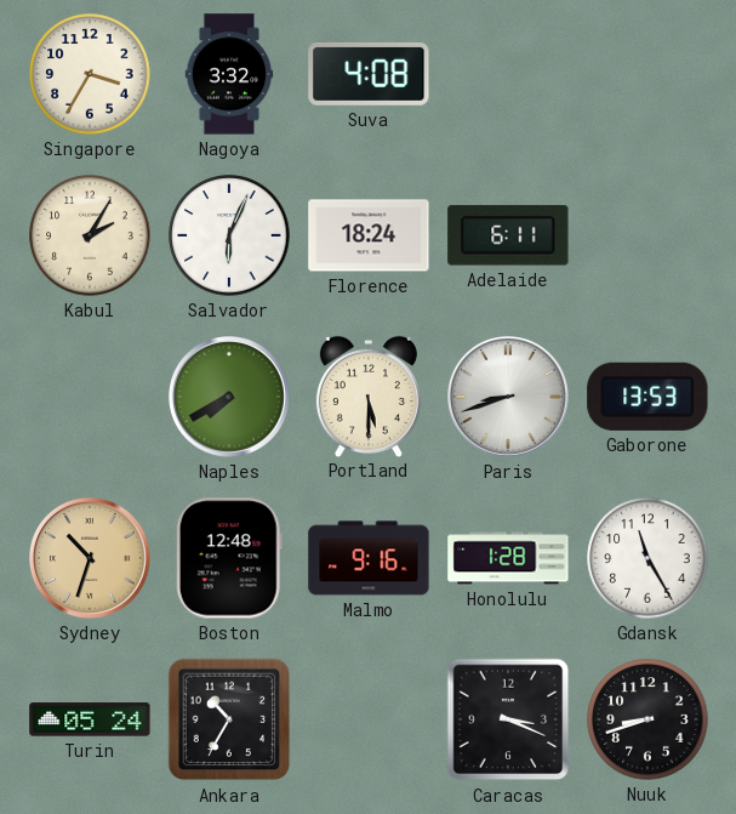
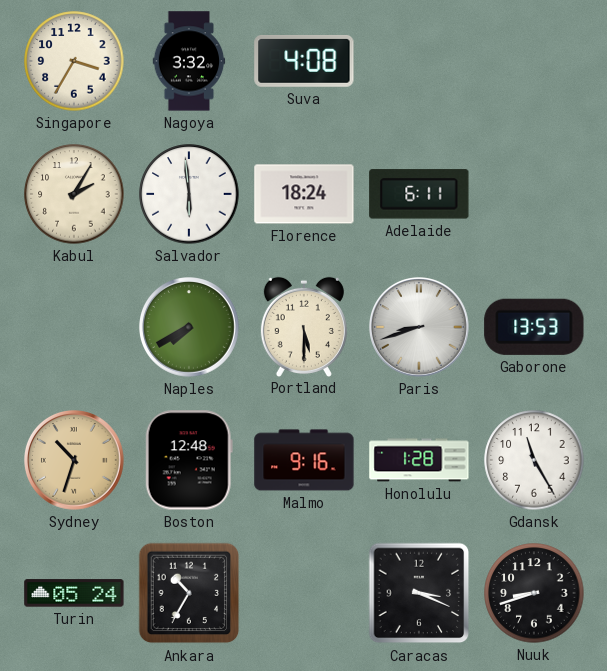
Salvador: 6:04 -> 5:59 (189, 194)
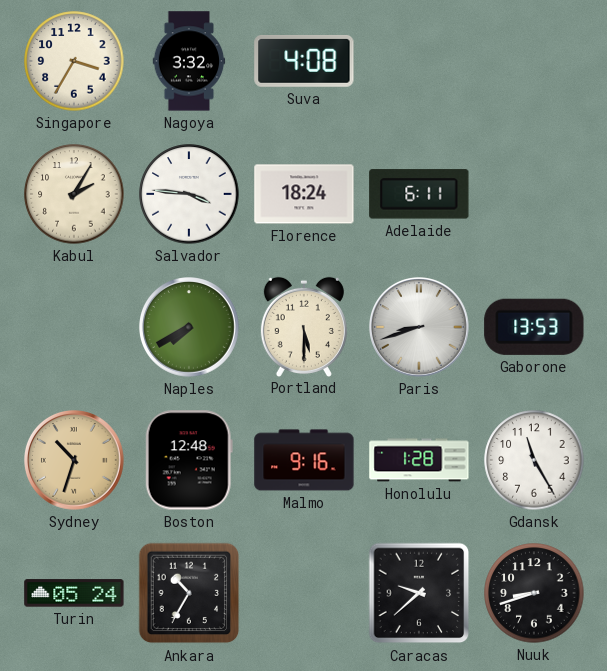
Salvador: 5:59 -> 3:46 (189, 194)
Caracas: 3:19 -> 9:38 (419, 593)
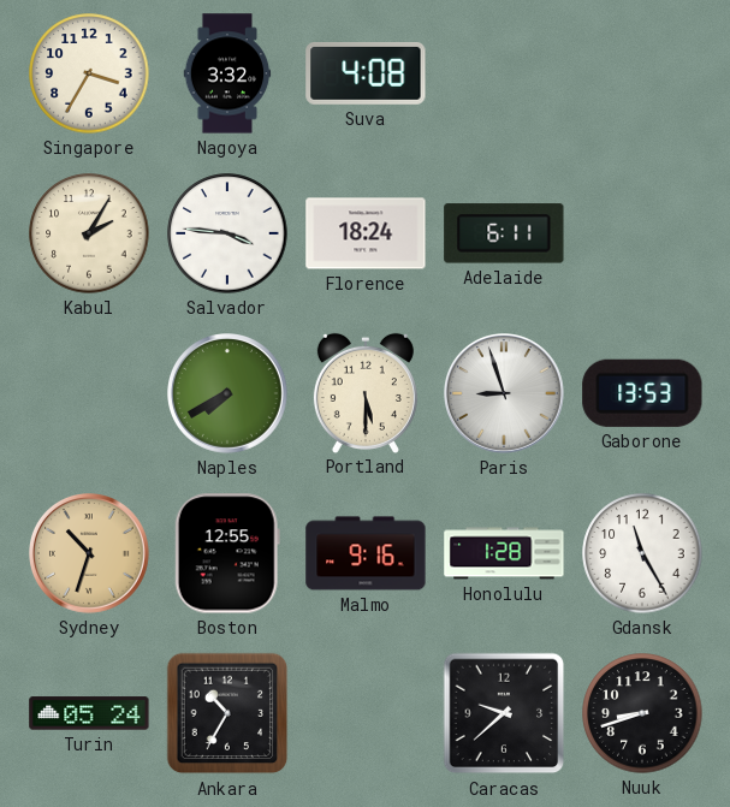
Paris: 8:42 -> 8:57 (505, 394)
Boston: 12:48 -> 12:55 (227, 553)
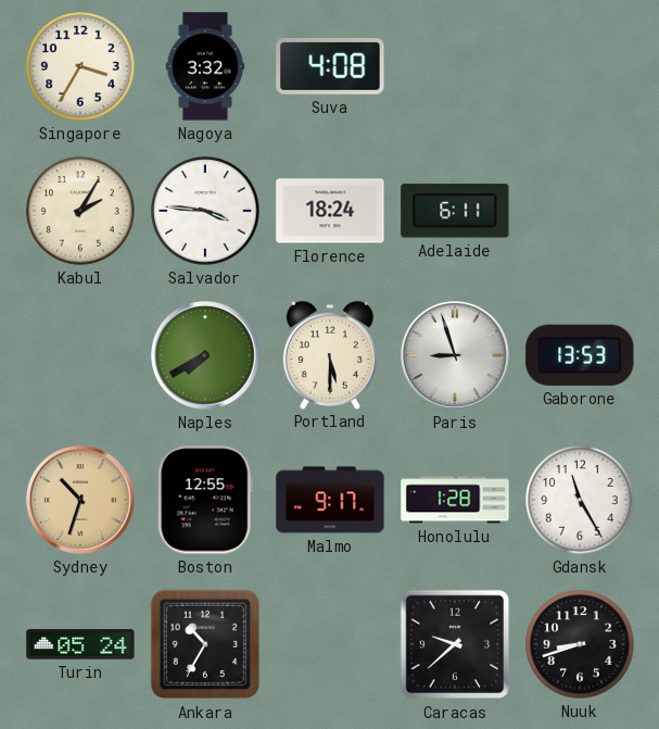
Malmo: 9:16 -> 9:17 (330, 500)
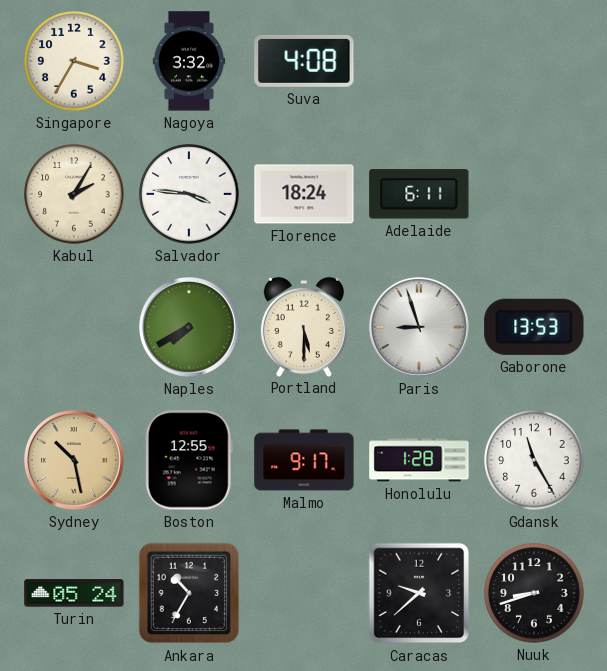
Sydney: 10:33 -> 10:28 (75, 461)
